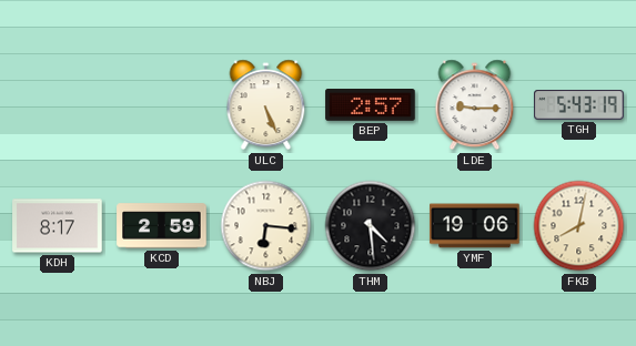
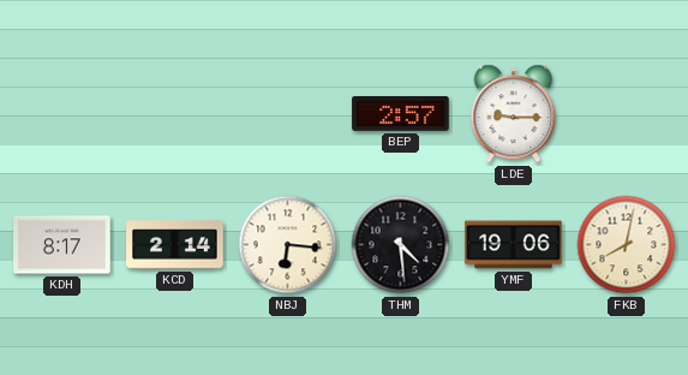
ULC: 5:26 -> none (266, 105)
TGH: 5:43 -> none (579, 105)
KCD: 2:59 -> 2:14 (175, 245)
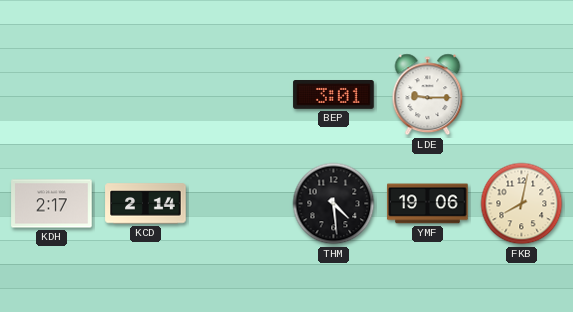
BEP: 2:57 -> 3:01 (334, 95)
KDH: 8:17 -> 2:17 (52, 204)
NBJ: 6:16 -> none (288, 245)
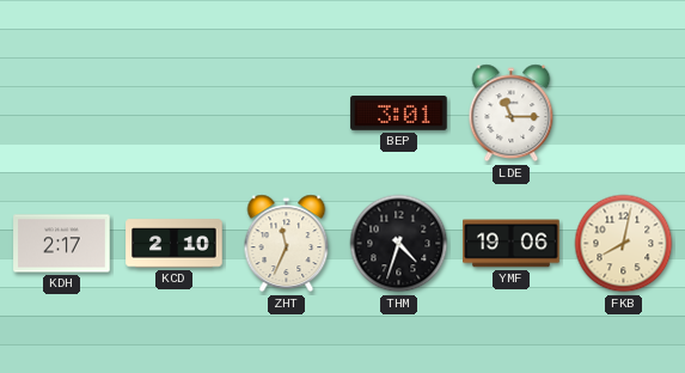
LDE: 9:15 -> 11:15 (512, 114)
KCD: 2:14 -> 2:10 (175, 244)
ZHT: none -> 11:34 (287, 244)
THM: 4:29 -> 4:33 (399, 244)
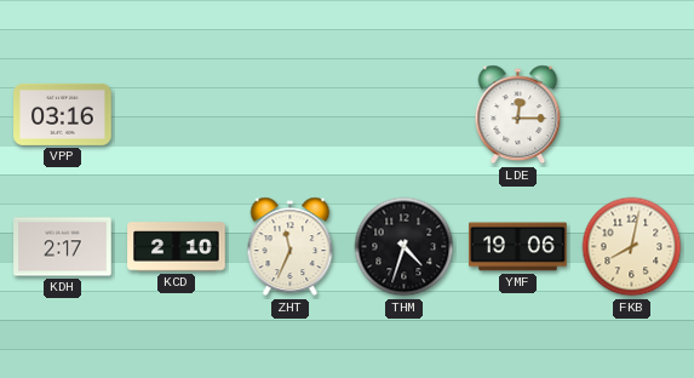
VPP: none -> 03:16 (63, 114)
BEP: 3:01 -> none (399, 114)
LDE: 11:15 -> 12:15 (518, 115)
